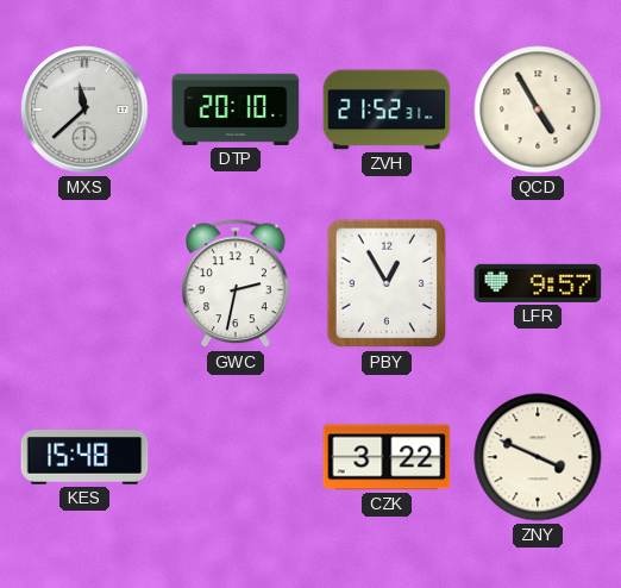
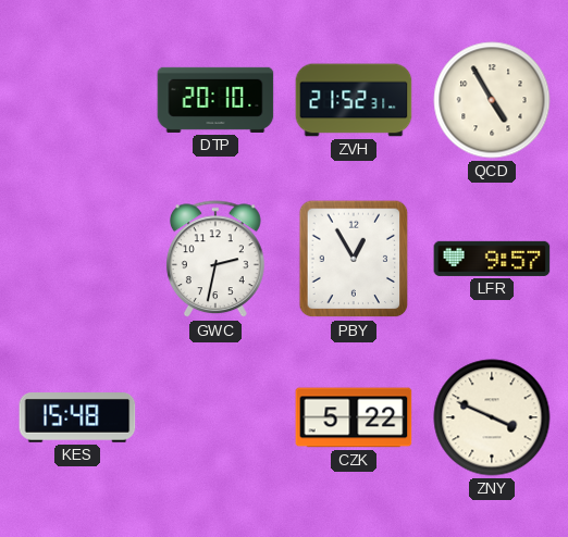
MXS: 11:38 -> none (84, 110)
CZK: 3:22 -> 5:22 (354, 417)
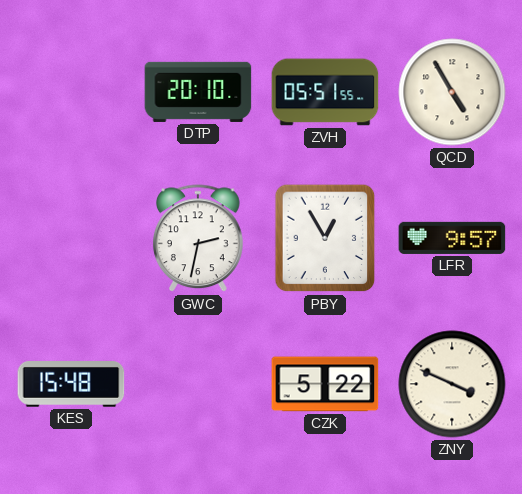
ZVH: 21:52 -> 05:51 (325, 92)
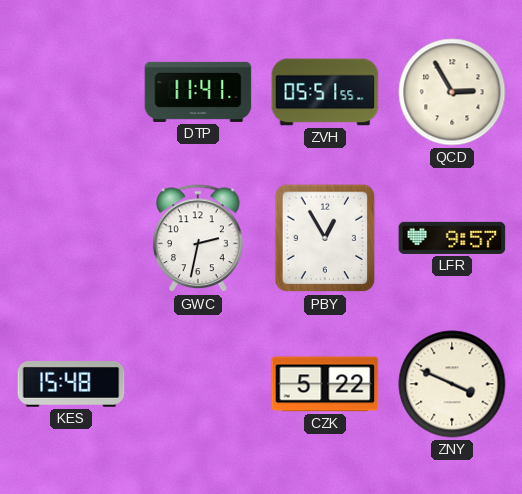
DTP: 20:10 -> 11:41 (198, 92)
QCD: 4:55 -> 2:55 (452, 92)
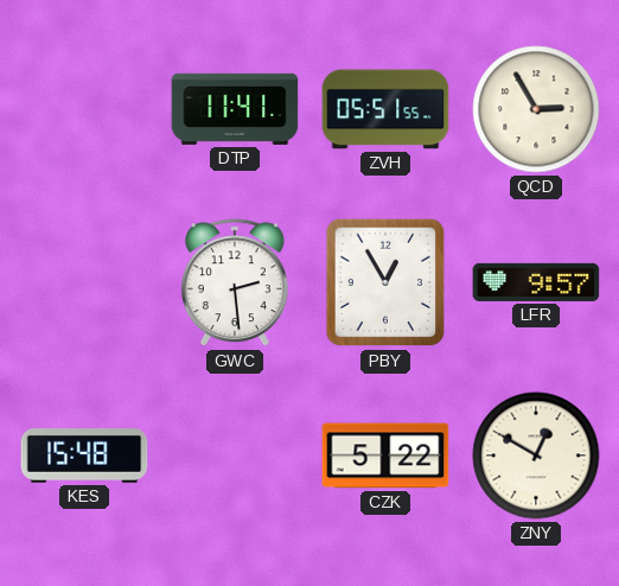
GWC: 2:32 -> 2:29 (235, 284)
ZNY: 3:49 -> 12:50 (536, 456)
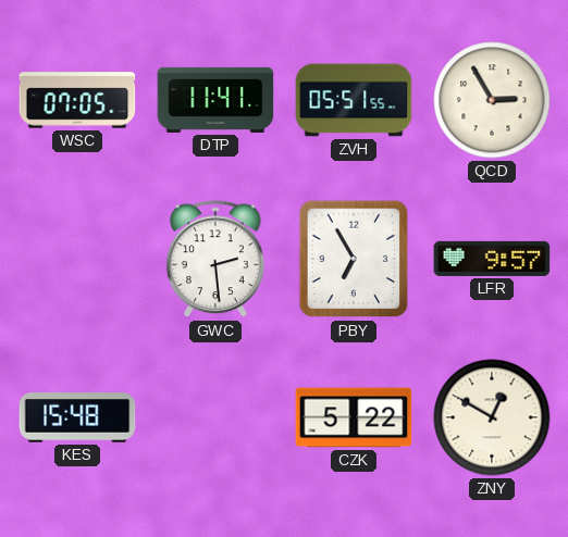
WSC: none -> 07:05 (77, 100)
PBY: 12:55 -> 6:55 (354, 259)
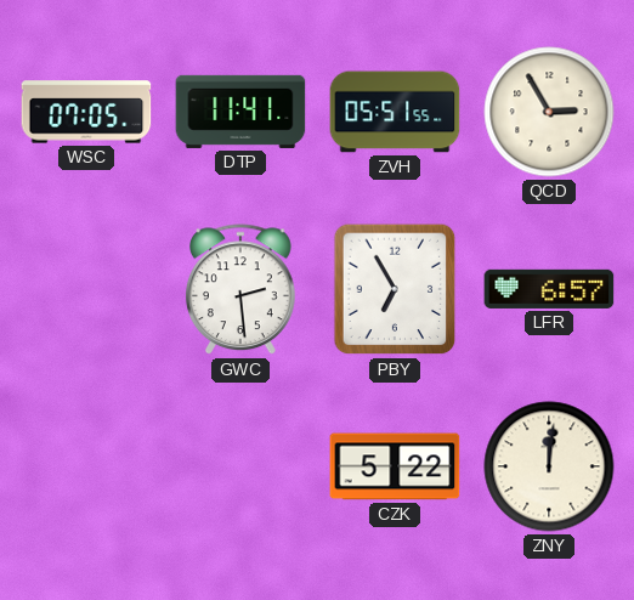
LFR: 9:57 -> 6:57 (549, 289)
KES: 15:48 -> none (77, 419)
ZNY: 12:50 -> 12:01 (549, 466)
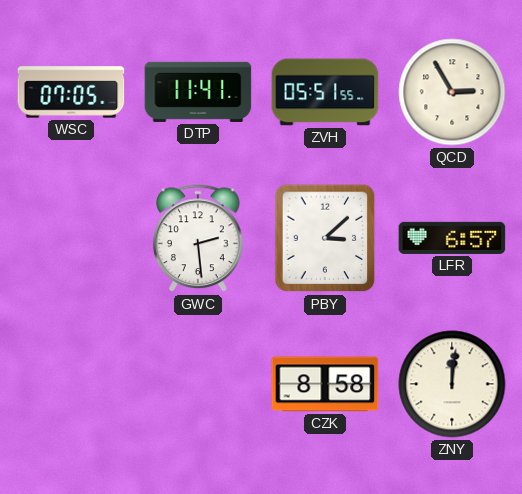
PBY: 6:55 -> 3:08 (325, 238)
CZK: 5:22 -> 8:58 (325, 384)
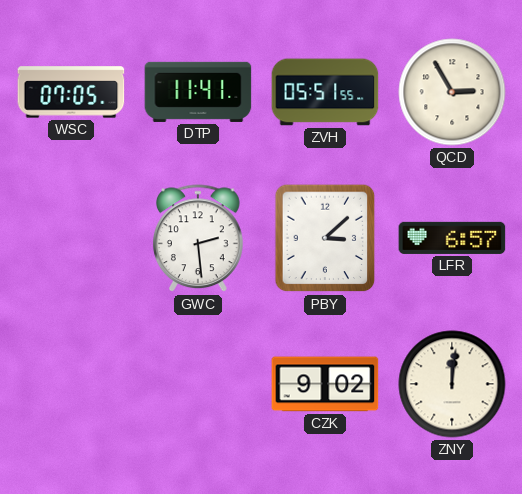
CZK: 8:58 -> 9:02 (325, 384)
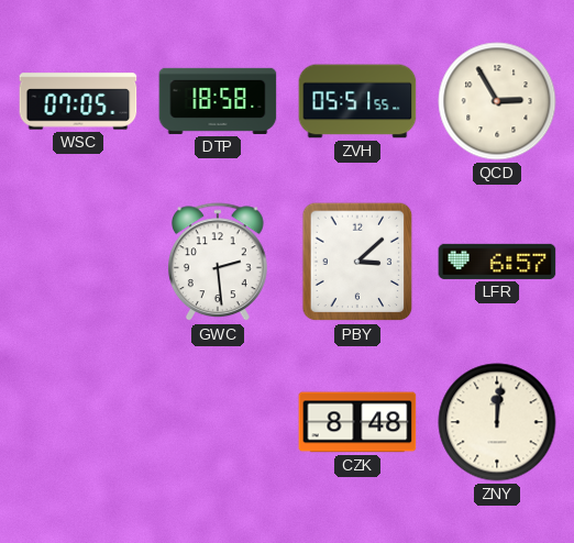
DTP: 11:41 -> 18:58 (218, 101)
CZK: 9:02 -> 8:48 (357, 422)
